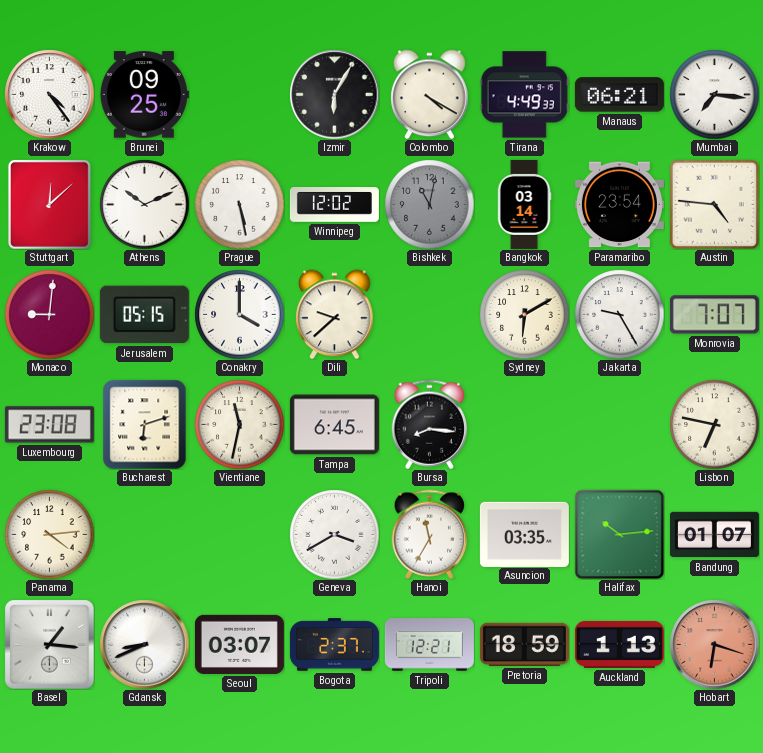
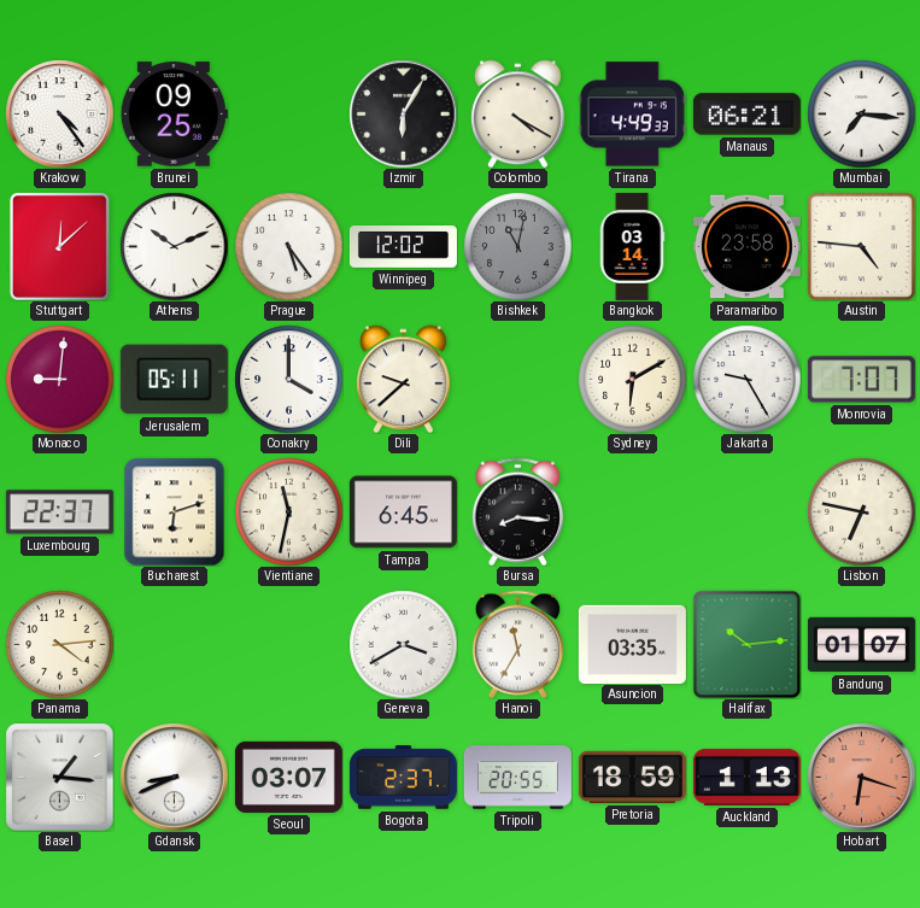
Prague: 5:28 -> 5:24 (288, 246)
Paramaribo: 23:54 -> 23:58 (746, 247)
Jerusalem: 05:15 -> 05:11 (174, 380)
Luxembourg: 23:08 -> 22:37 (59, 512)
Tripoli: 12:21 -> 20:55 (517, 778)
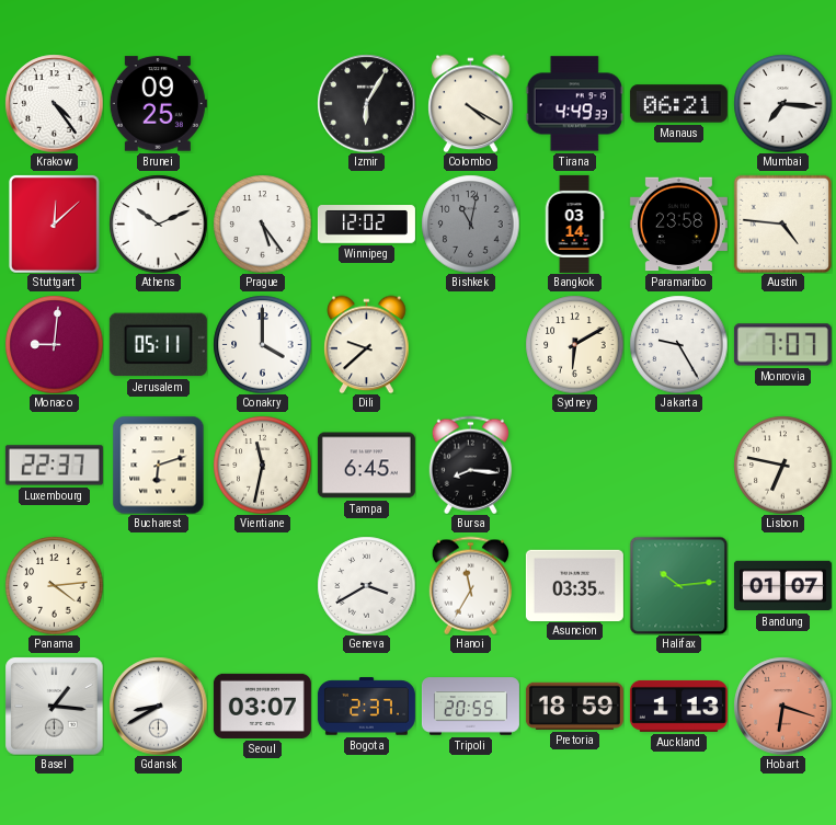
Gdansk: 8:41 -> 8:40 (158, 706)
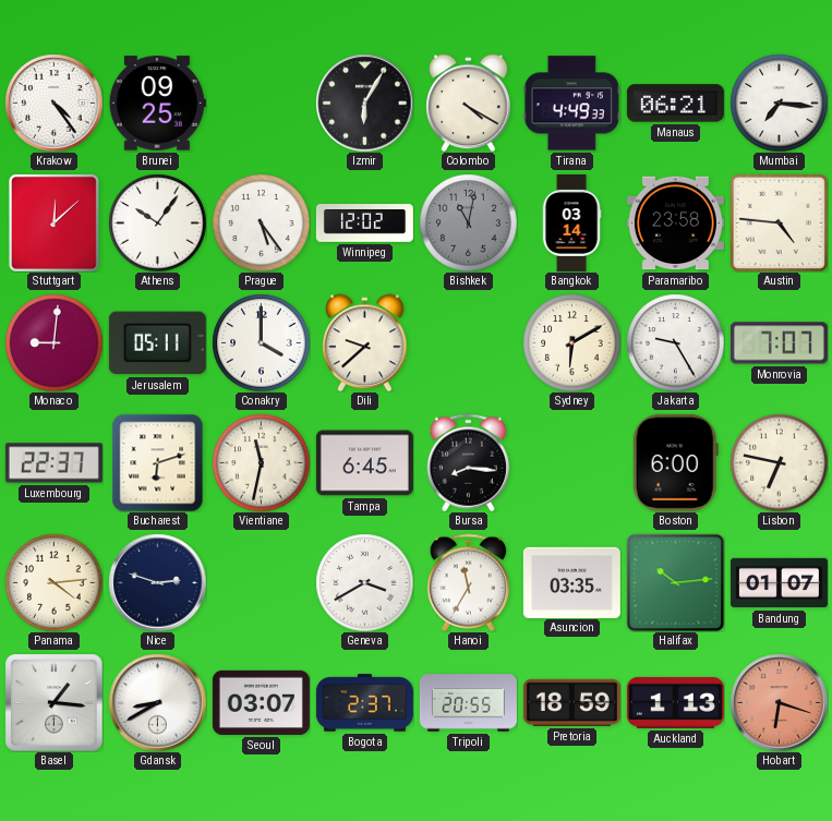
Athens: 10:11 -> 10:06 (157, 222)
Boston: none -> 6:00 (675, 462)
Nice: none -> 2:48 (157, 582)
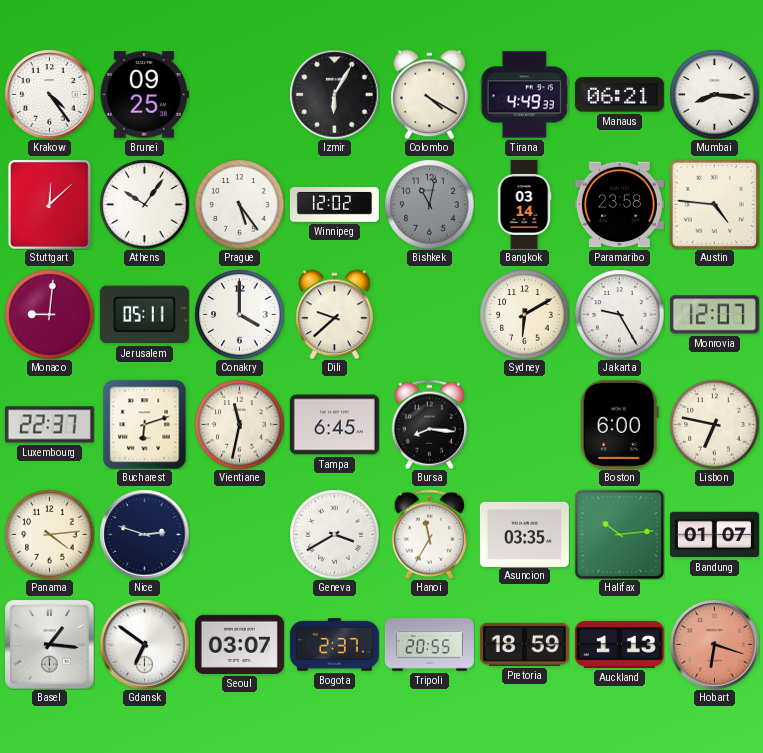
Mumbai: 7:16 -> 8:16 (714, 94)
Monrovia: 7:07 -> 12:07 (714, 315)
Gdansk: 8:40 -> 6:51 (144, 644)
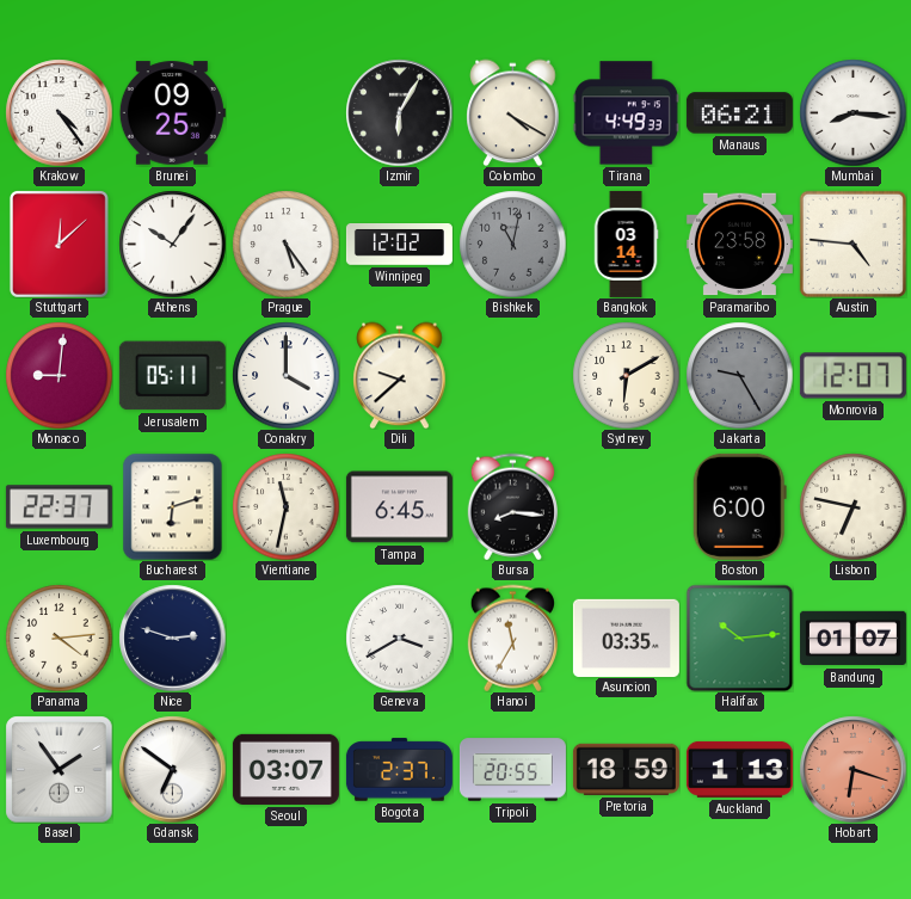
Jakarta dial: white -> grey (739, 375)
Basel: 1:16 -> 1:54 (59, 769)
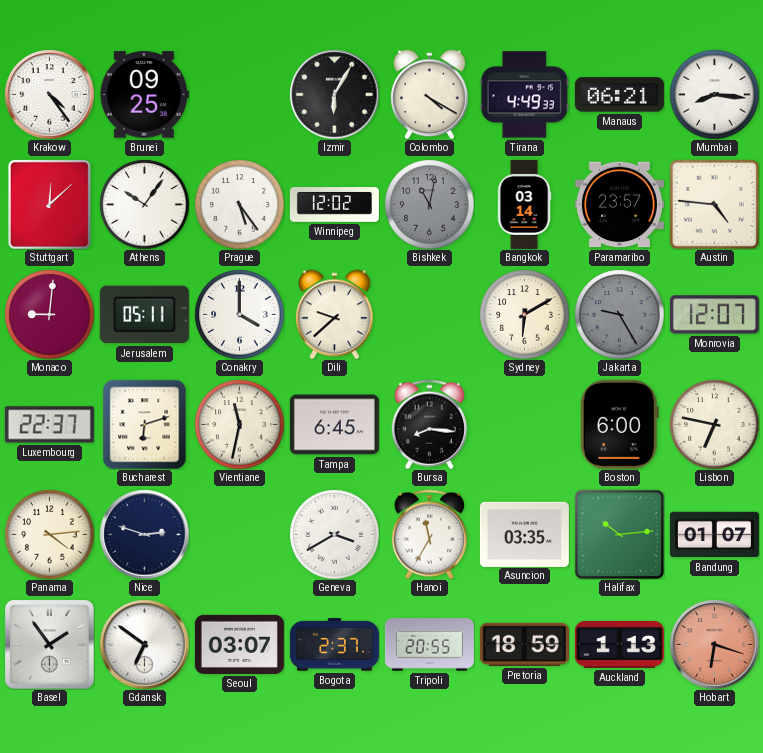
Paramaribo: 23:58 -> 23:57 (619, 205)
